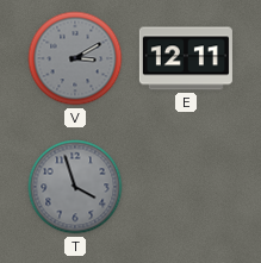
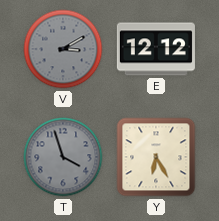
E: 12:11 -> 12:12 (156, 49)
Y: none -> 6:25 (156, 157)
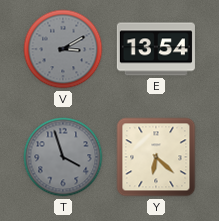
E: 12:12 -> 13:54 (156, 49)
Y: 6:25 -> 6:22 (156, 157)
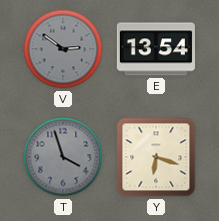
V: 3:10 -> 2:51 (63, 49)
Y: 6:22 -> 6:18 (156, 157)
